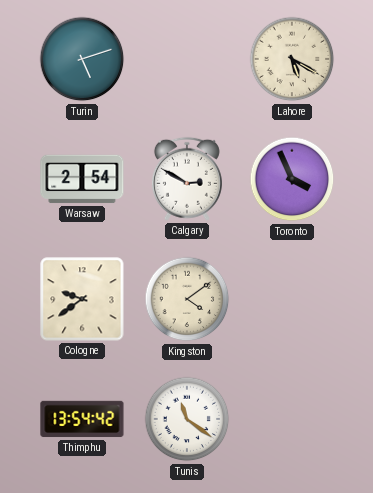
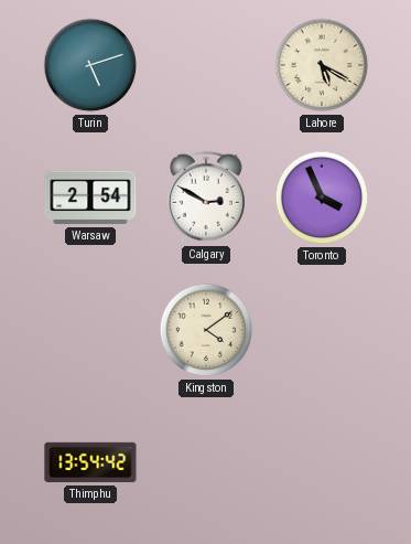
Cologne: 9:39 -> none (82, 299)
Tunis: 11:21 -> none (187, 419)
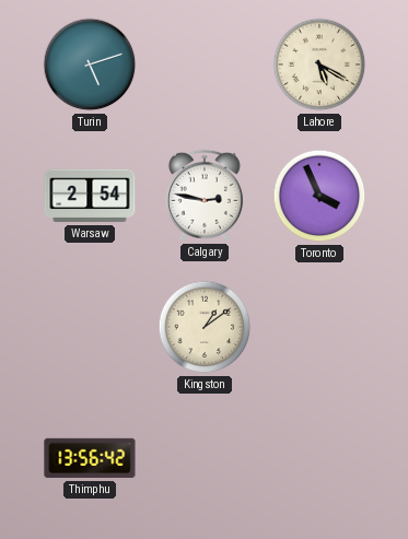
Calgary: 2:50 -> 2:47 (205, 196)
Kingston: 4:09 -> 1:09 (205, 327)
Thimphu: 13:54 -> 13:56 (90, 458)
